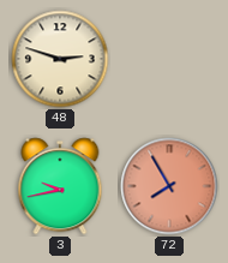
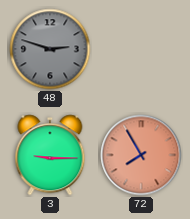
48 dial: cream -> grey (50, 49)
3: 9:43 -> 9:15 (50, 155)
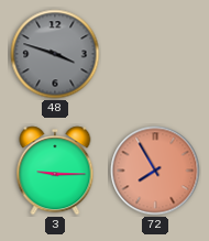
48: 2:48 -> 3:48 (55, 54)
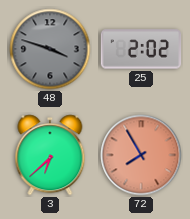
25: none -> 2:02 (141, 49)
3: 9:15 -> 6:38 (50, 155)
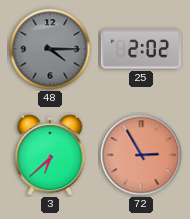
48: 3:48 -> 4:15 (50, 49)
72: 7:55 -> 2:55 (141, 155)
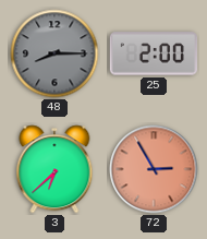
48: 4:15 -> 8:15 (54, 53)
25: 2:02 -> 2:00 (154, 53)
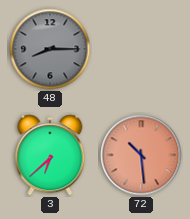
25: 2:00 -> none (154, 53)
72: 2:55 -> 10:29 (141, 155)
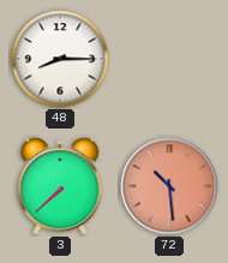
48 dial: grey -> white (60, 59)
3: 6:38 -> 7:38 (60, 186)
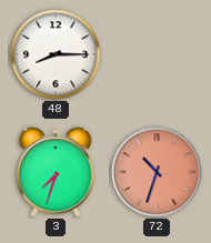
3: 7:38 -> 7:33 (56, 172)
72: 10:29 -> 10:33 (157, 172)
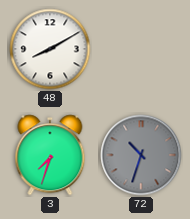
48: 8:15 -> 8:10 (50, 49)
72 dial: salmon -> grey (141, 155)
